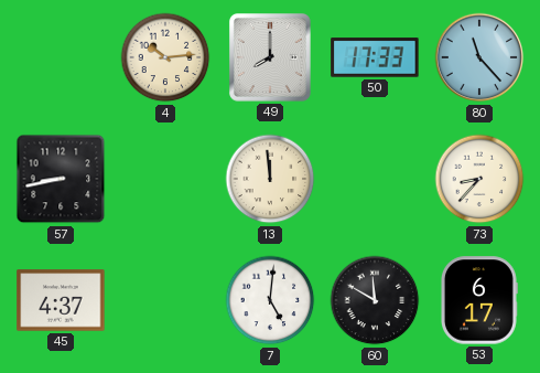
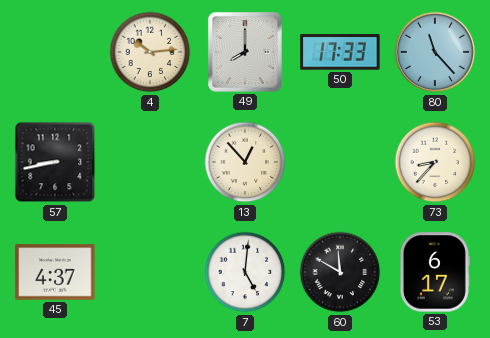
13: 11:59 -> 12:53 (245, 162)
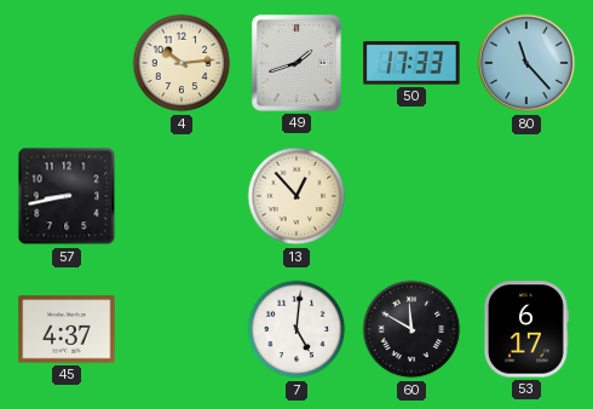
49: 8:00 -> 1:42 (296, 64)
73: 8:37 -> none (435, 162)
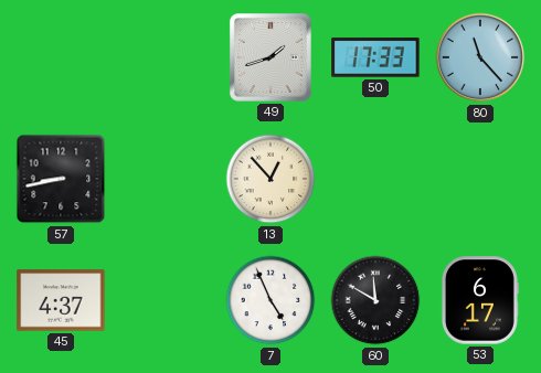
4: 10:14 -> none (182, 63)
7: 5:01 -> 4:56 (270, 300)
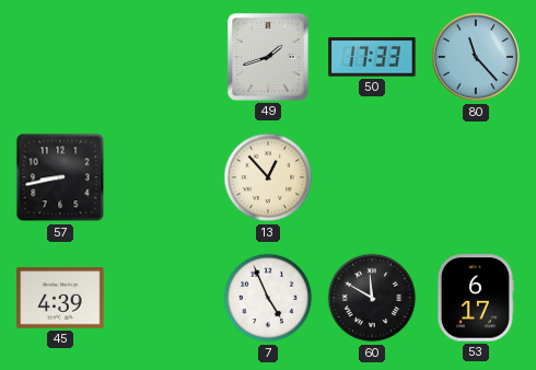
45: 4:37 -> 4:39 (60, 298)
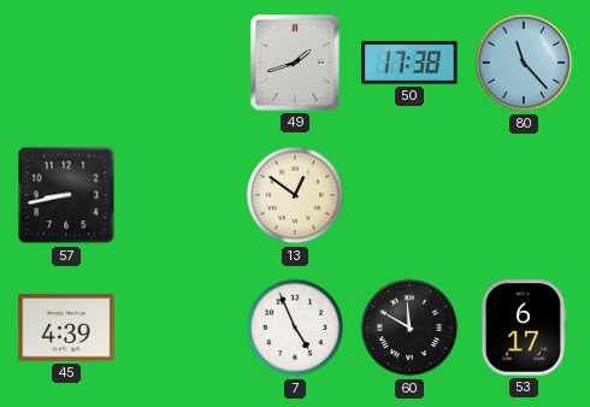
50: 17:33 -> 17:38 (409, 63)
13: 12:53 -> 12:51 (295, 195)
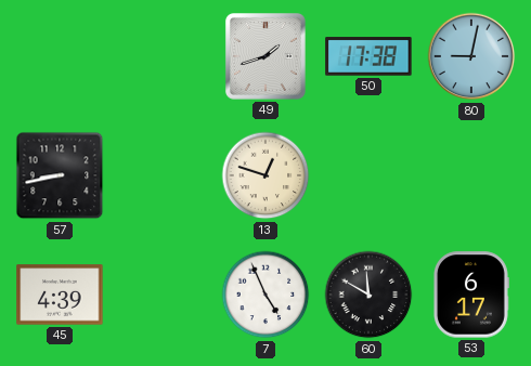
80: 11:23 -> 9:02 (471, 56)
13: 12:51 -> 12:48 (265, 175)
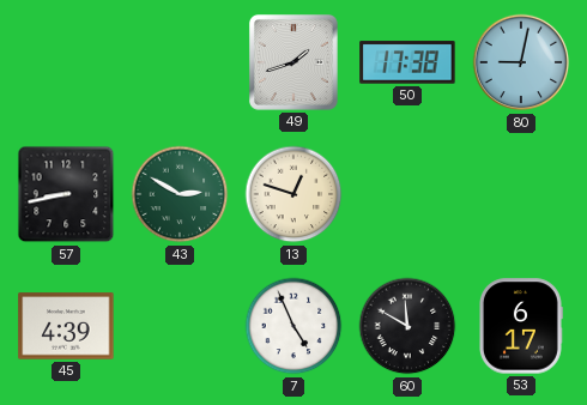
43: none -> 2:50 (180, 194)
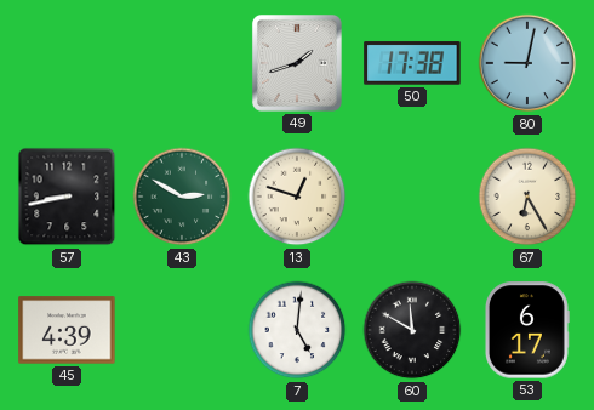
67: none -> 6:25 (527, 197)
7: 4:56 -> 5:01 (297, 330)
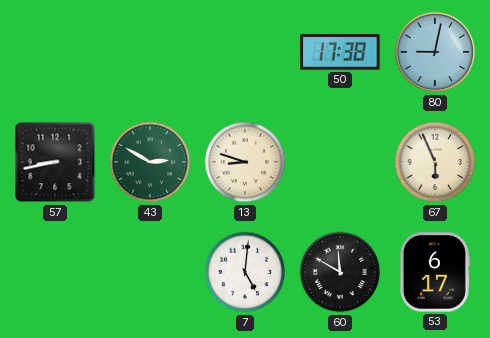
49: 1:42 -> none (297, 64)
13: 12:48 -> 8:48 (245, 162)
67: 6:25 -> 5:56 (435, 162)
45: 4:39 -> none (67, 330)
